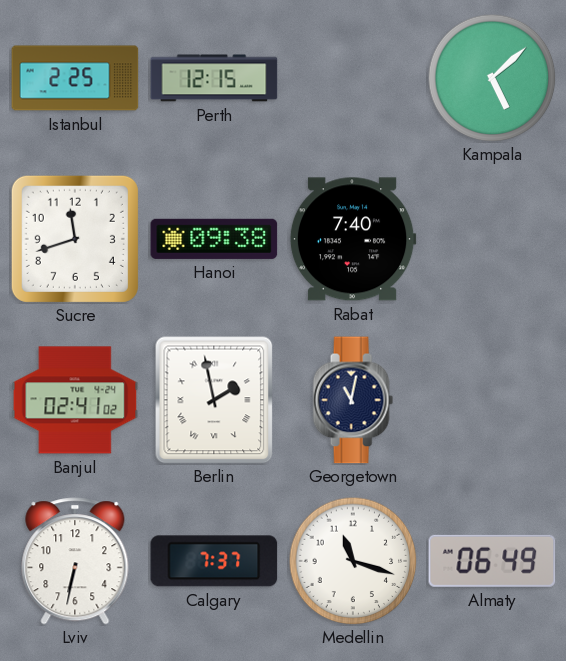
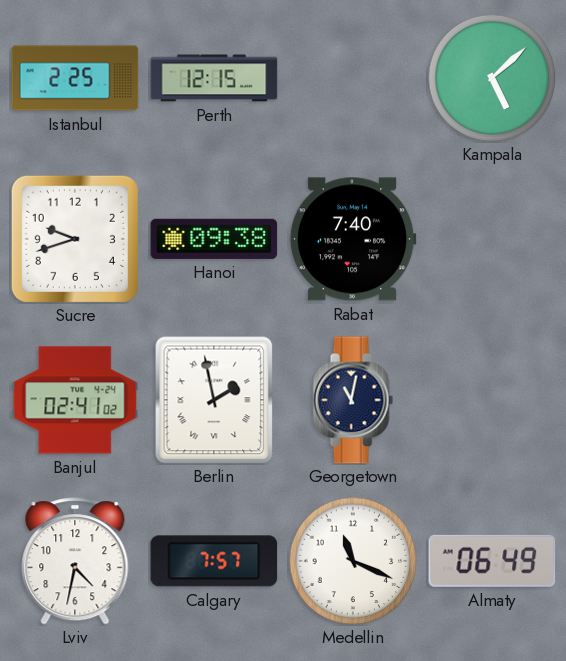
Sucre: 11:42 -> 9:42 (75, 239)
Lviv: 6:32 -> 4:32 (75, 561)
Calgary: 7:37 -> 7:57 (214, 561)
Medellin: 11:18 -> 11:19 (353, 561)
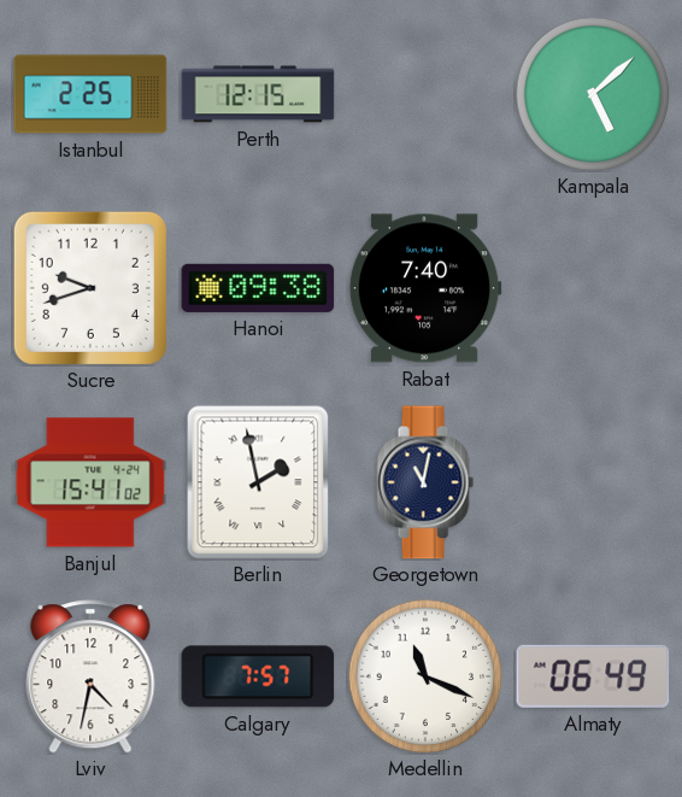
Banjul: 02:41 -> 15:41 (90, 482)
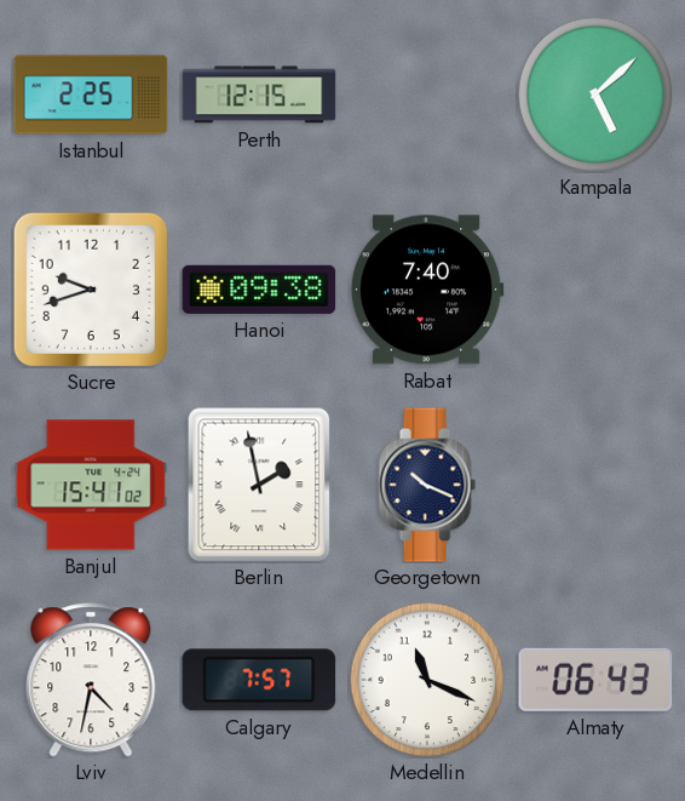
Georgetown: 11:02 -> 10:19 (427, 485)
Almaty: 06:49 -> 06:43 (595, 680)
